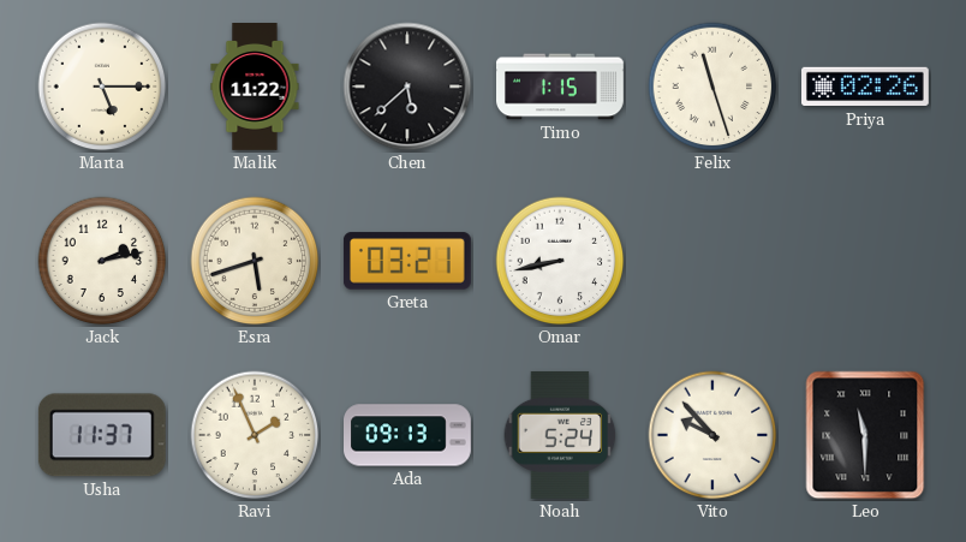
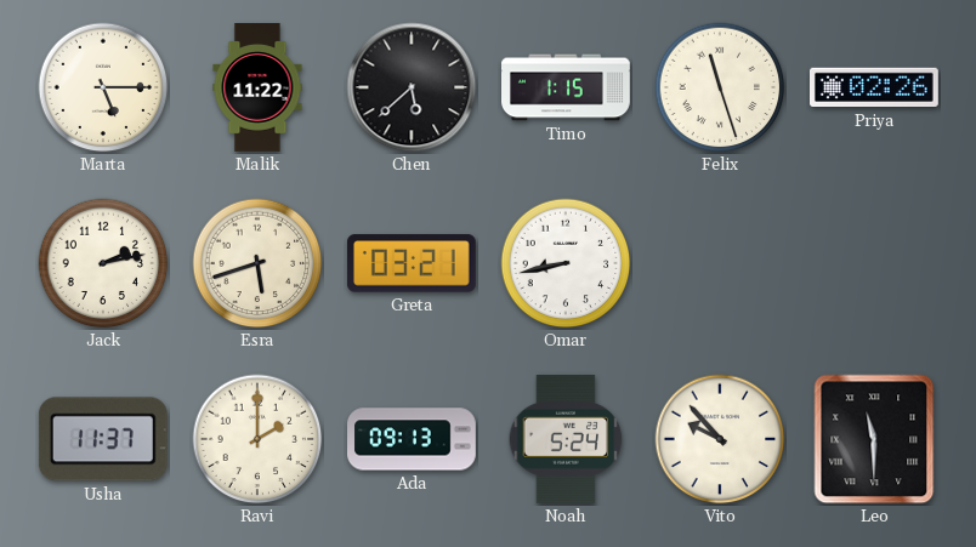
Ravi: 1:56 -> 2:00 (257, 439)
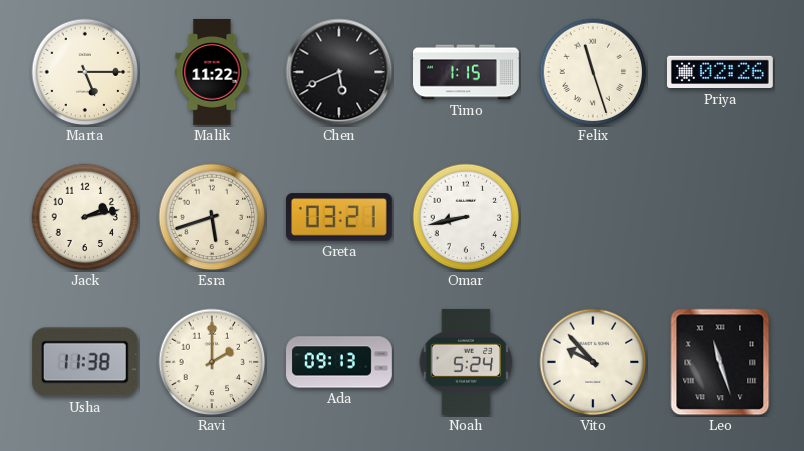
Chen: 5:38 -> 5:41 (339, 72)
Usha: 11:37 -> 11:38 (85, 362)
Leo: 11:30 -> 11:27 (720, 362)
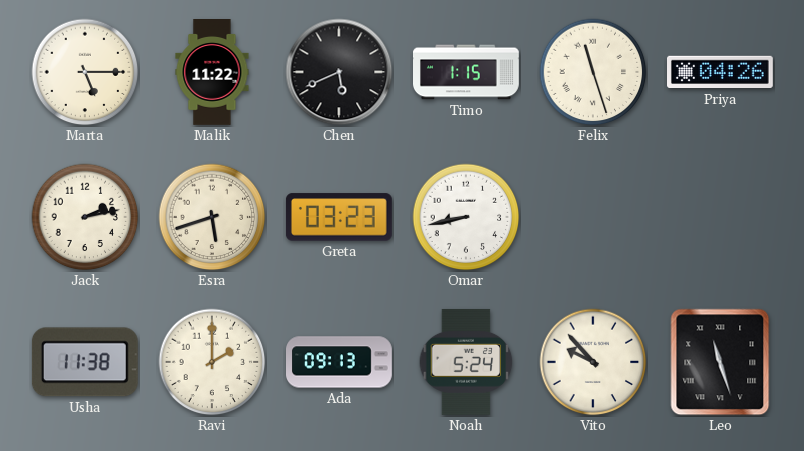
Priya: 02:26 -> 04:26 (721, 72)
Greta: 03:21 -> 03:23 (339, 217)
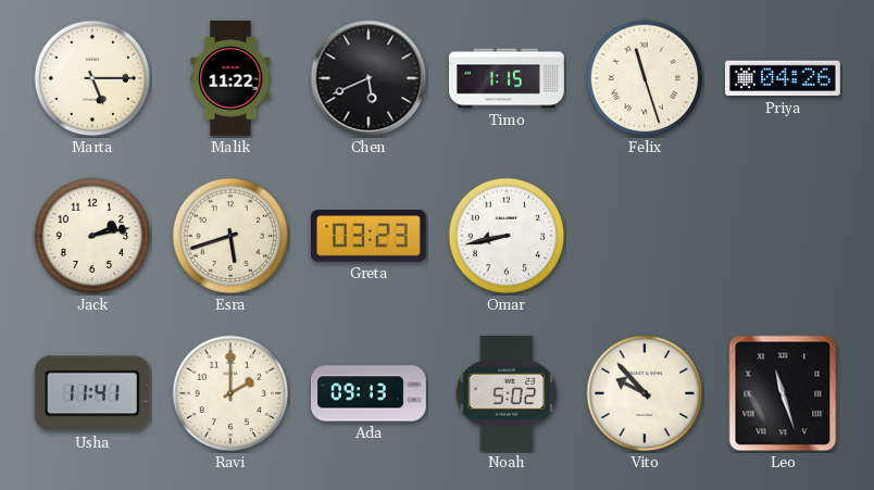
Usha: 11:38 -> 11:41 (92, 393)
Noah: 5:24 -> 5:02 (507, 393)
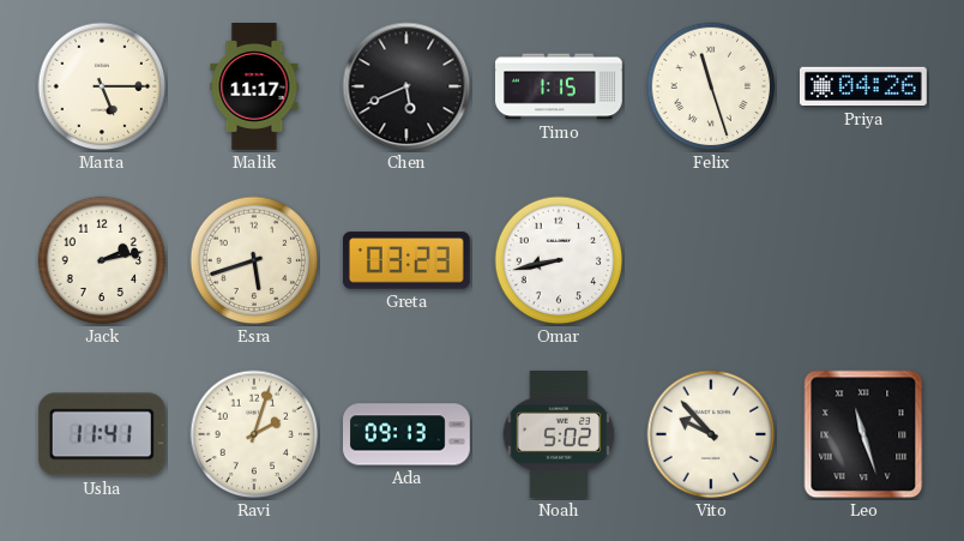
Malik: 11:22 -> 11:17 (254, 88)
Ravi: 2:00 -> 2:03 (254, 434)
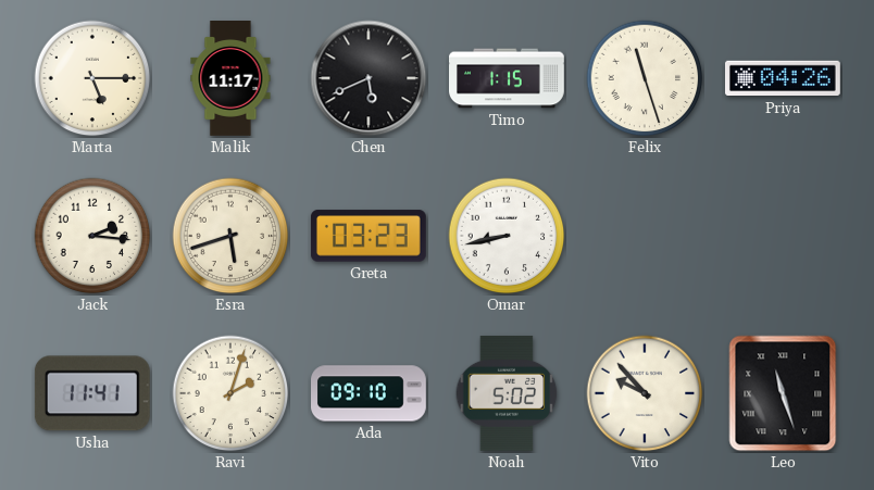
Jack: 2:13 -> 2:16 (92, 236)
Ada: 09:13 -> 09:10 (370, 393)
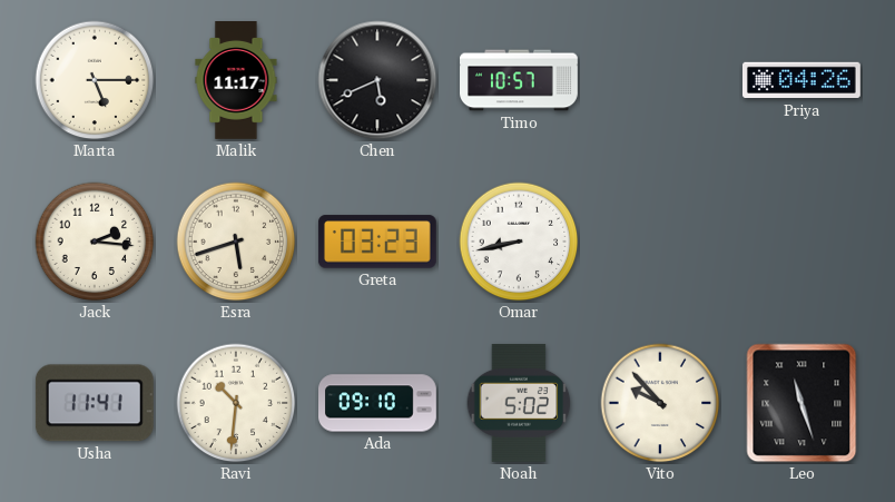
Timo: 1:15 -> 10:57 (520, 80)
Felix: 11:27 -> none (645, 78)
Ravi: 2:03 -> 10:31 (236, 403)
